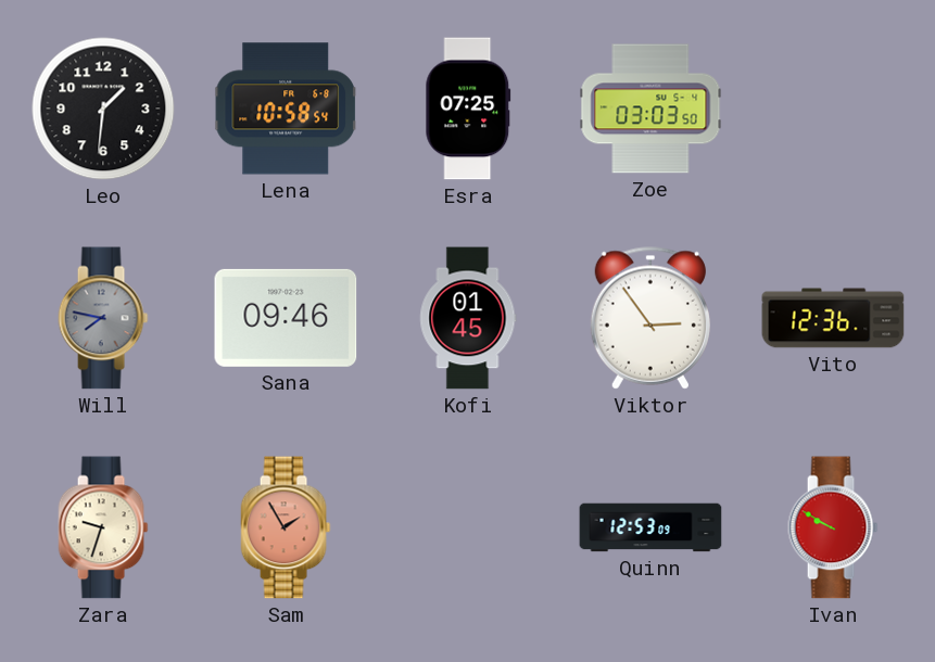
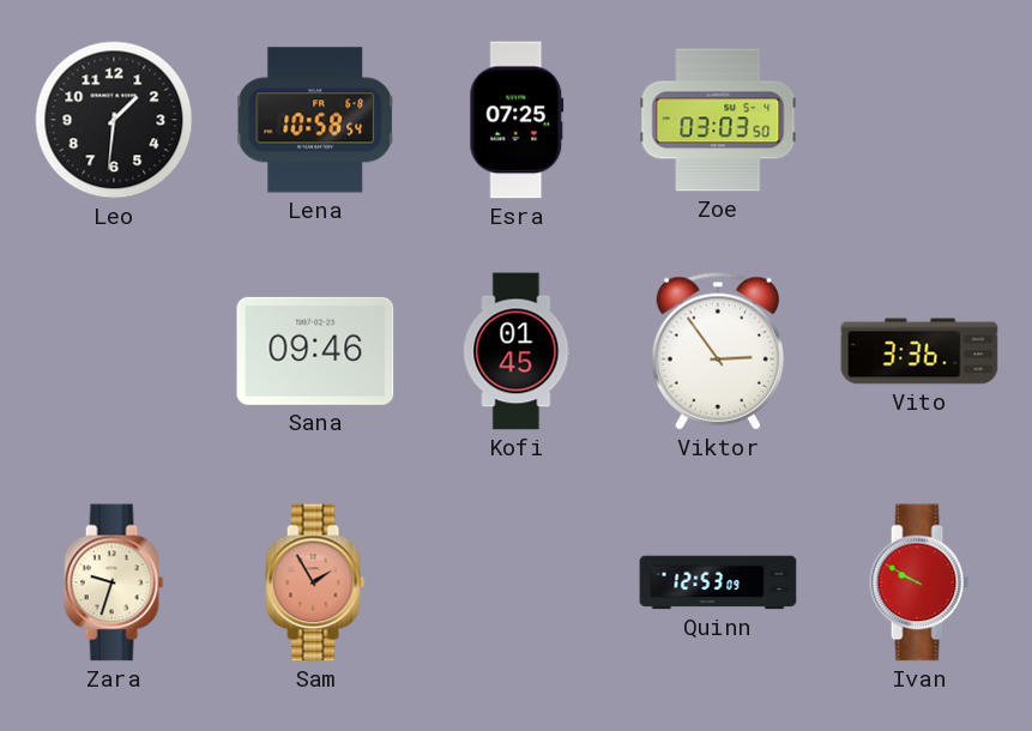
Will: 7:47 -> none (103, 318)
Vito: 12:36 -> 3:36 (919, 351)
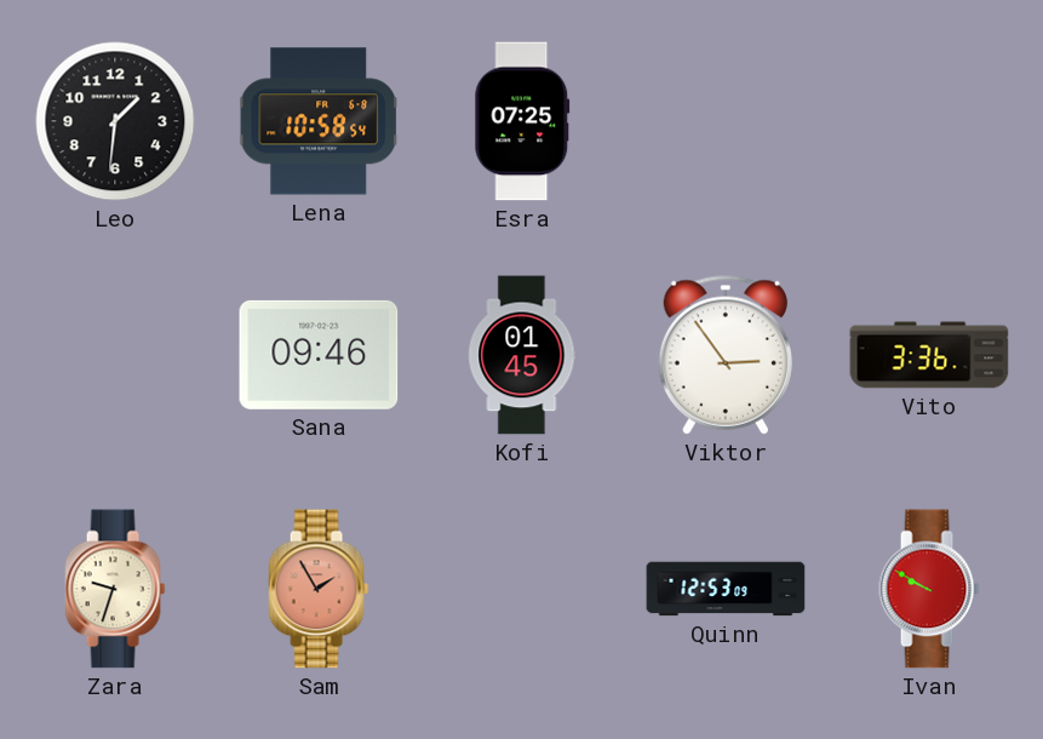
Zoe: 03:03 -> none (718, 120)
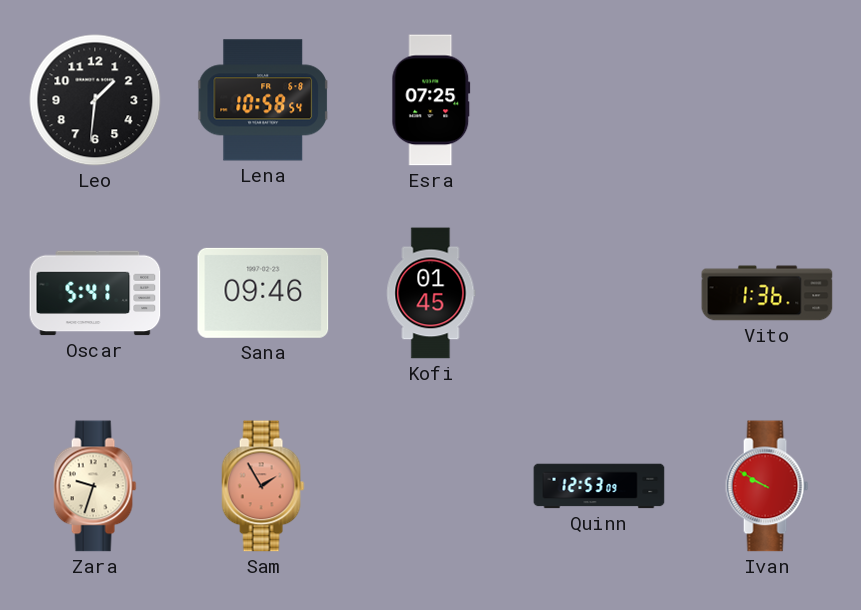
Oscar: none -> 5:41 (95, 293)
Viktor: 2:54 -> none (726, 355)
Vito: 3:36 -> 1:36 (767, 293)
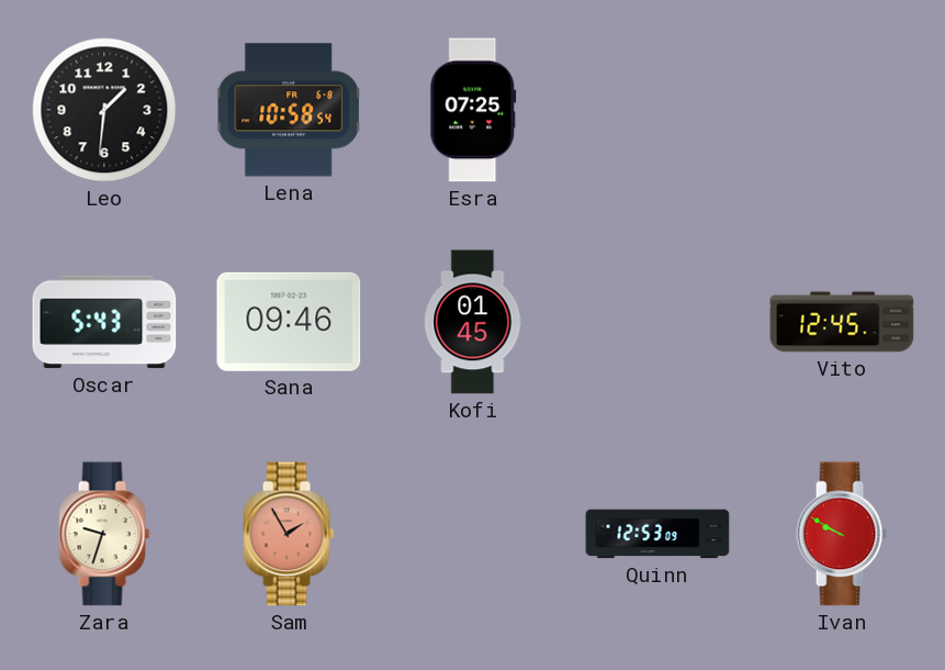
Oscar: 5:41 -> 5:43 (104, 322)
Vito: 1:36 -> 12:45 (842, 322)
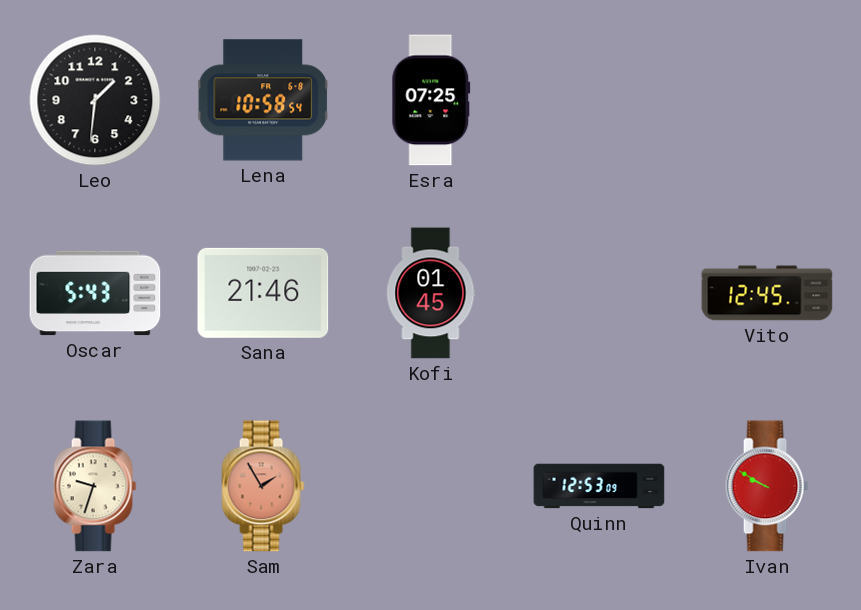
Sana: 09:46 -> 21:46 (263, 293)
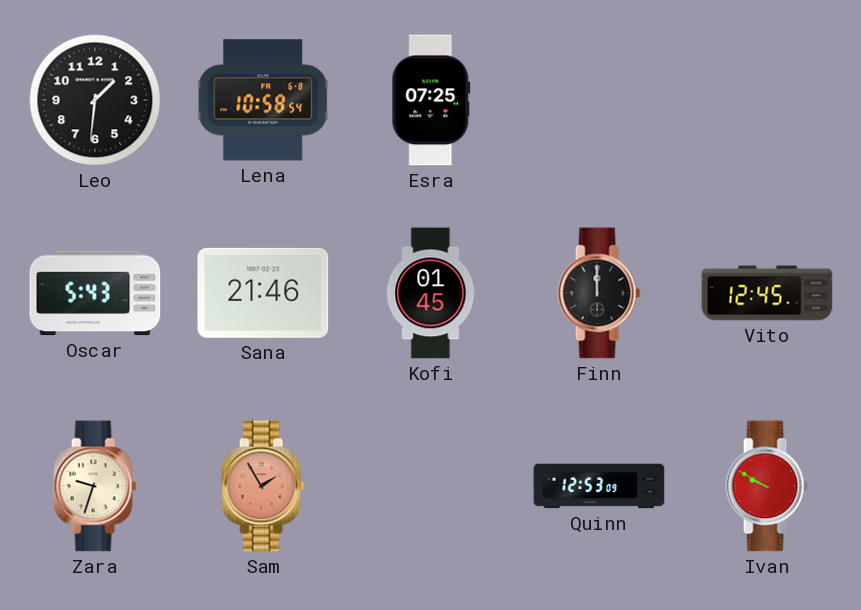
Finn: none -> 12:00 (599, 293)
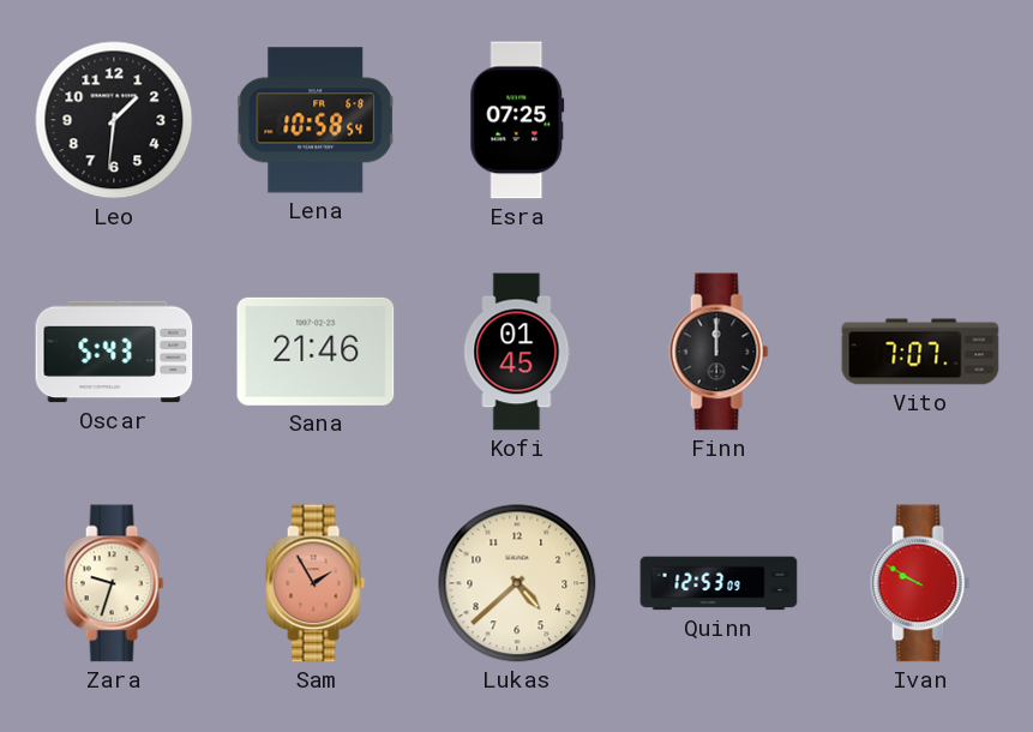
Vito: 12:45 -> 7:07 (920, 352)
Lukas: none -> 4:38 (517, 583)
